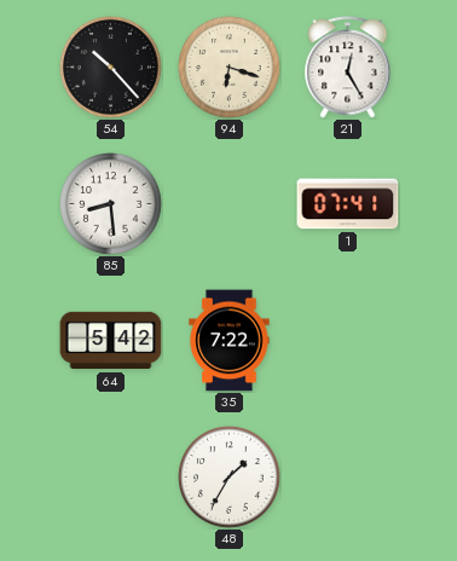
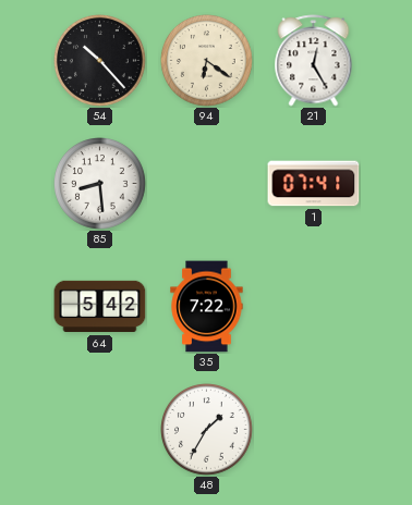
94: 6:18 -> 6:21 (207, 61)
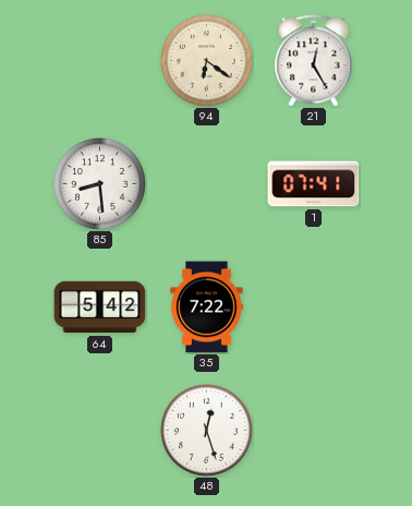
54: 10:23 -> none (100, 61)
48: 1:35 -> 12:27 (207, 431)
